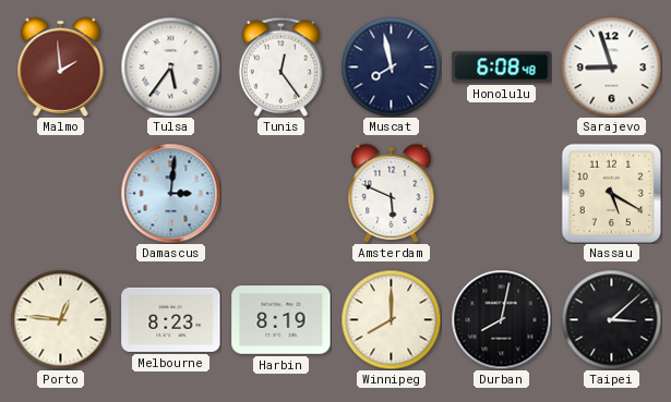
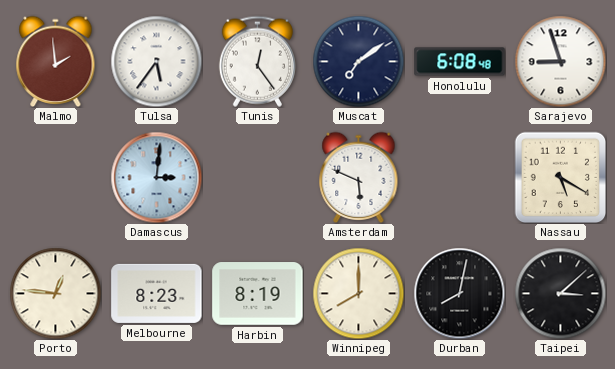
Muscat: 7:58 -> 7:09 (358, 61)
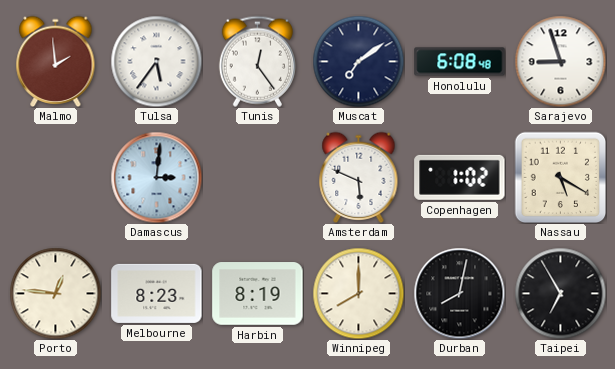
Copenhagen: none -> 1:02 (460, 177)
Taipei: 3:08 -> 6:55 (560, 293)
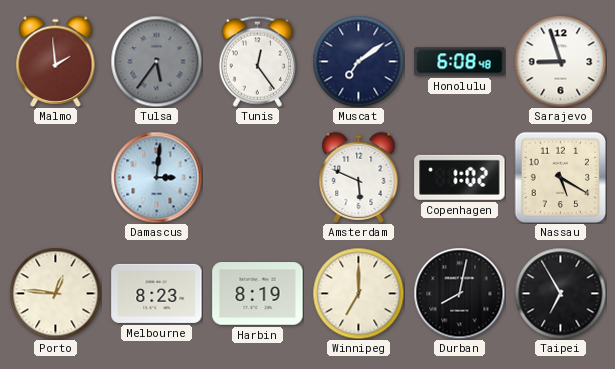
Tulsa dial: white -> grey (156, 61)
Winnipeg: 8:00 -> 7:00 (358, 293)
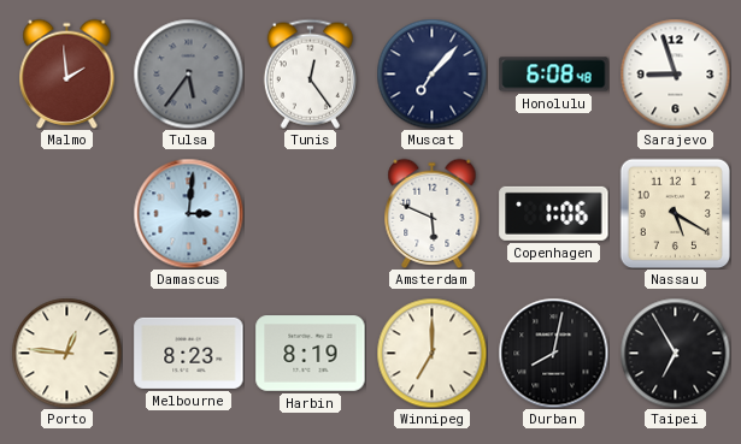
Muscat: 7:09 -> 7:07 (431, 73)
Copenhagen: 1:02 -> 1:06 (554, 213)
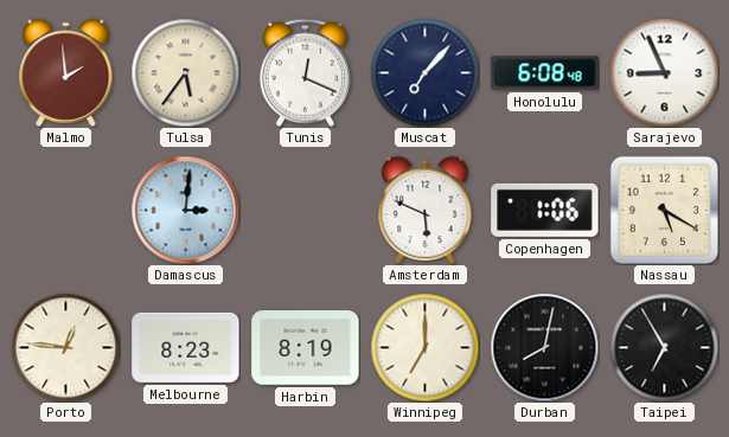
Tulsa dial: grey -> cream (185, 72)
Tunis: 12:24 -> 12:19 (305, 72)
Sarajevo: 8:57 -> 8:56 (664, 72)
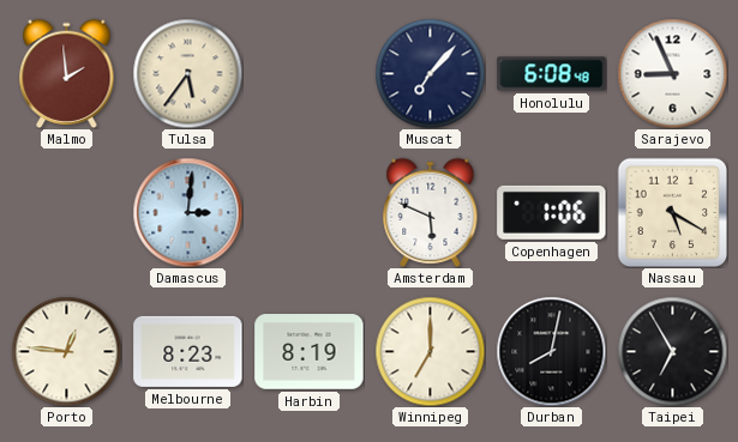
Tunis: 12:19 -> none (305, 72)
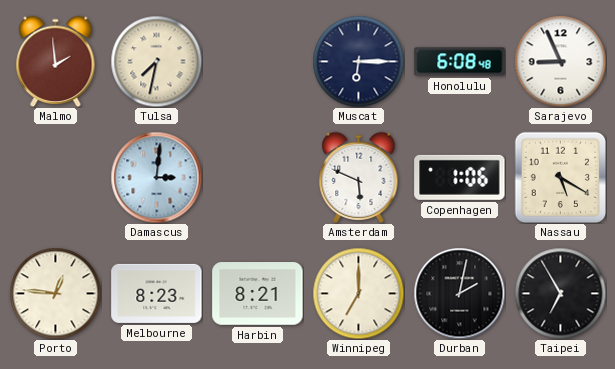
Tulsa: 5:36 -> 7:32 (156, 61)
Muscat: 7:07 -> 6:15 (358, 61)
Harbin: 8:19 -> 8:21 (258, 294)
Durban: 8:02 -> 2:02 (459, 293)
